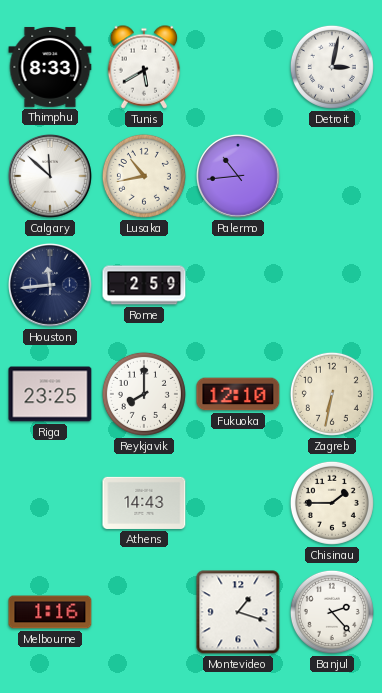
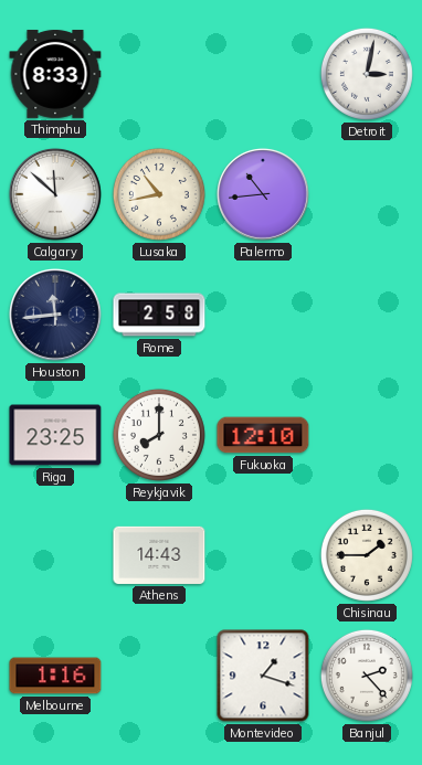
Tunis: 5:40 -> none (144, 67)
Rome: 2:59 -> 2:58 (159, 315)
Zagreb: 6:32 -> none (332, 394)
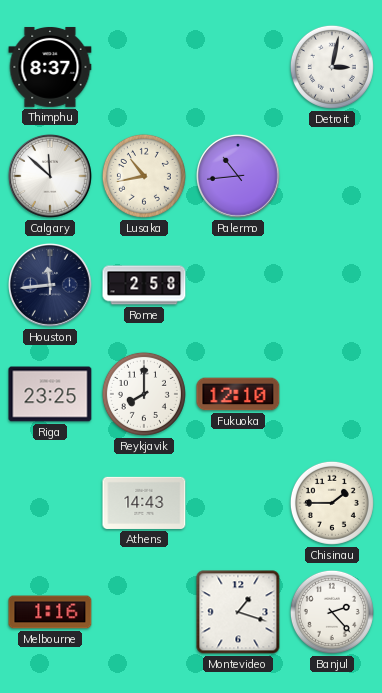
Thimphu: 8:33 -> 8:37 (50, 67)
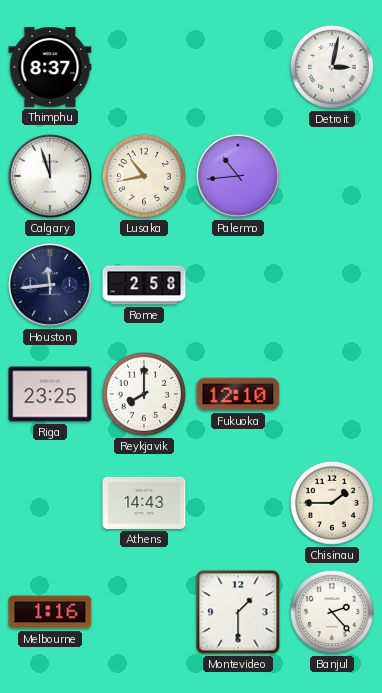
Calgary: 11:52 -> 11:57 (50, 176)
Montevideo: 1:18 -> 1:30 (238, 612)
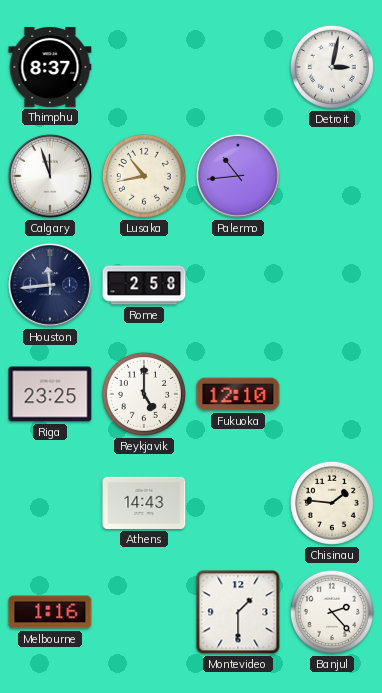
Reykjavik: 8:00 -> 5:00 (144, 394)
Chisinau: 1:45 -> 1:46 (332, 503)
